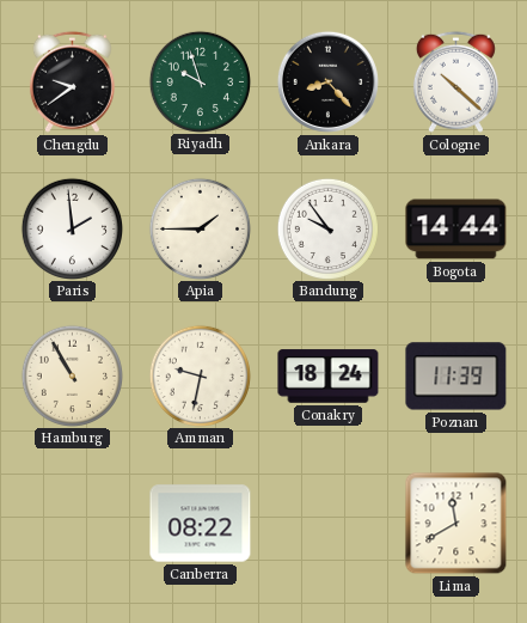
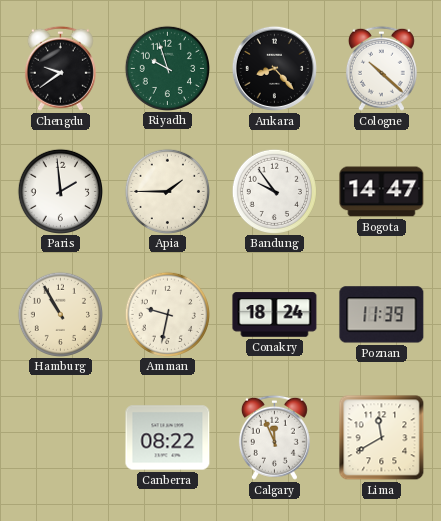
Bogota: 14:44 -> 14:47 (382, 192)
Calgary: none -> 11:56 (274, 437)
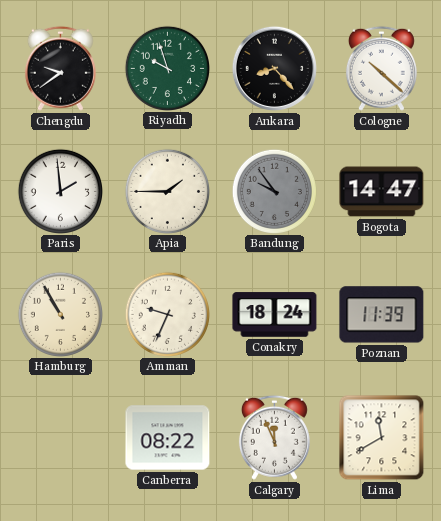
Bandung dial: white -> grey (274, 191)
Amman: 9:32 -> 9:34 (167, 314)
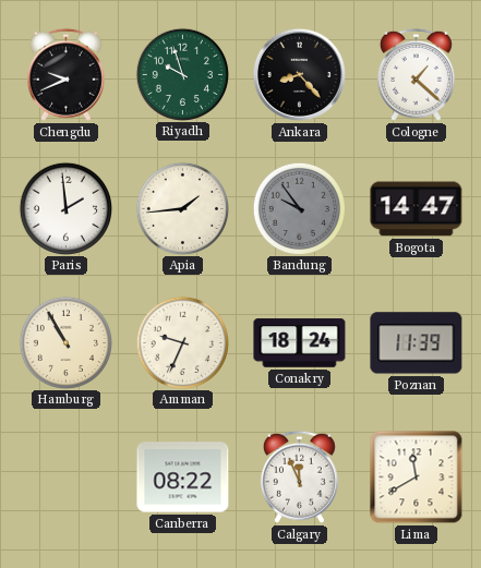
Chengdu: 9:39 -> 9:41 (65, 74)
Cologne: 10:22 -> 1:22 (416, 74)
Apia: 1:45 -> 1:44 (182, 208)
